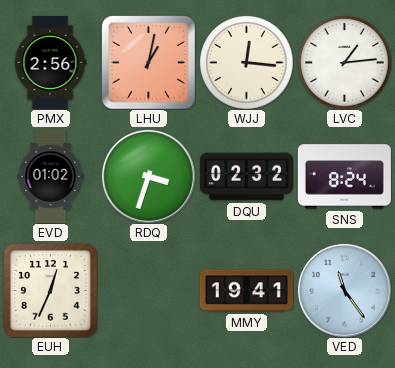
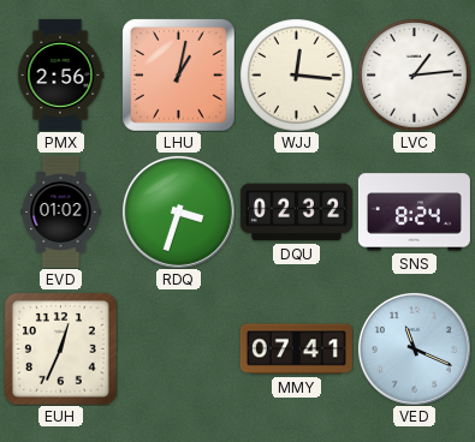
MMY: 19:41 -> 07:41 (296, 350)
VED: 11:24 -> 11:19 (414, 348)
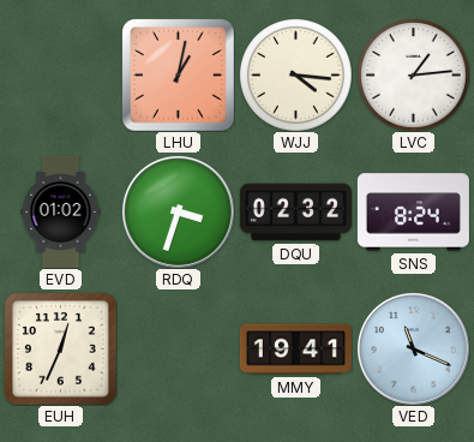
PMX: 2:56 -> none (60, 74)
WJJ: 12:16 -> 4:16 (296, 76)
MMY: 07:41 -> 19:41 (295, 350)
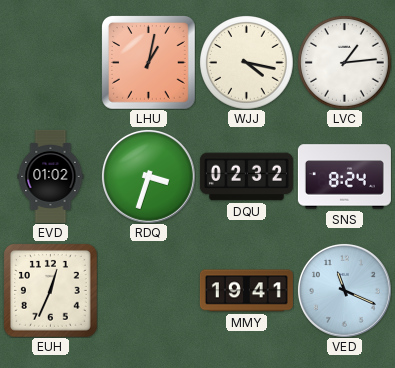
WJJ: 4:16 -> 4:17 (247, 63)
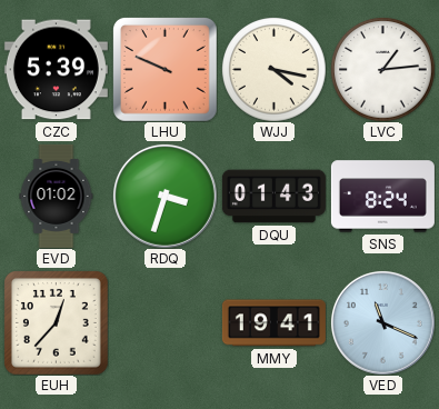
CZC: none -> 5:39 (56, 70)
LHU: 1:02 -> 9:49 (166, 70)
DQU: 02:32 -> 01:43 (273, 197)
EUH: 12:34 -> 12:37 (57, 323)
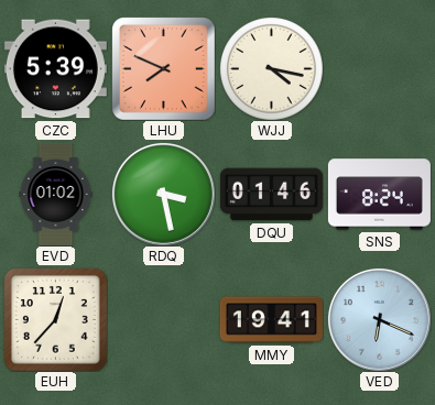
LHU: 9:49 -> 7:49 (164, 69)
LVC: 1:14 -> none (383, 70)
RDQ: 3:33 -> 3:28 (163, 194)
DQU: 01:43 -> 01:46 (271, 195)
VED: 11:19 -> 6:19 (379, 319)
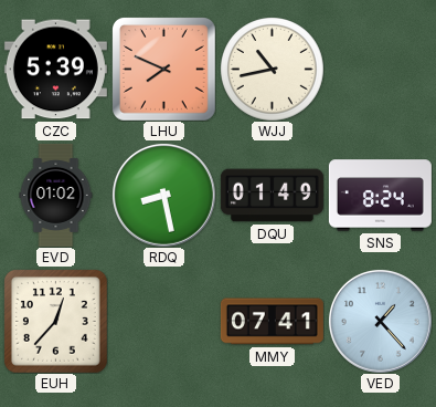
WJJ: 4:17 -> 10:43 (273, 70)
RDQ: 3:28 -> 8:28 (163, 195)
DQU: 01:46 -> 01:49 (272, 196)
MMY: 19:41 -> 07:41 (272, 322)
VED: 6:19 -> 1:23 (380, 321)
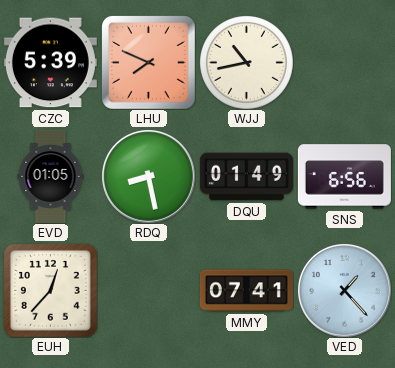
EVD: 01:02 -> 01:05 (51, 176)
SNS: 8:24 -> 6:56 (344, 177)
